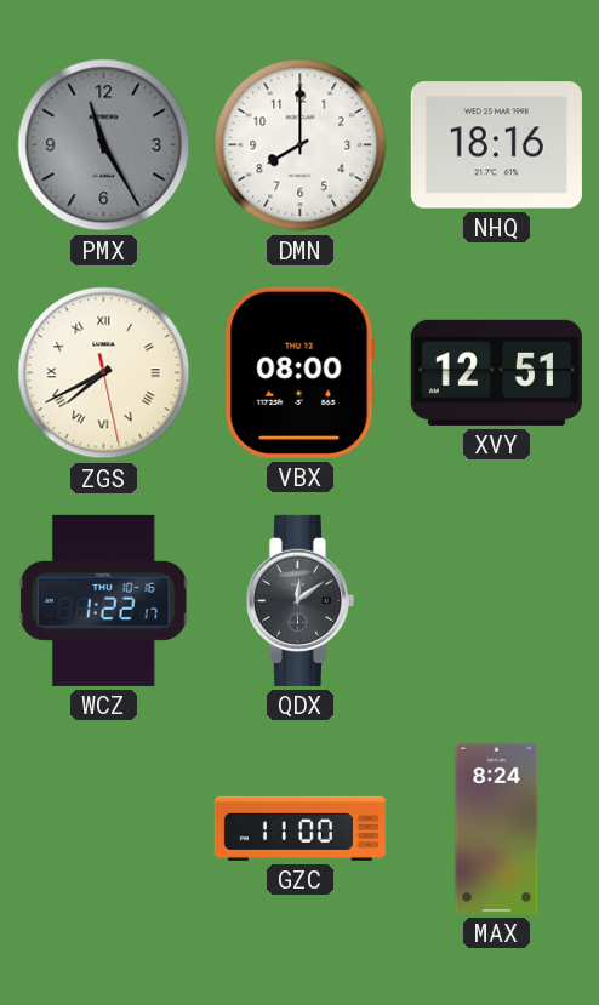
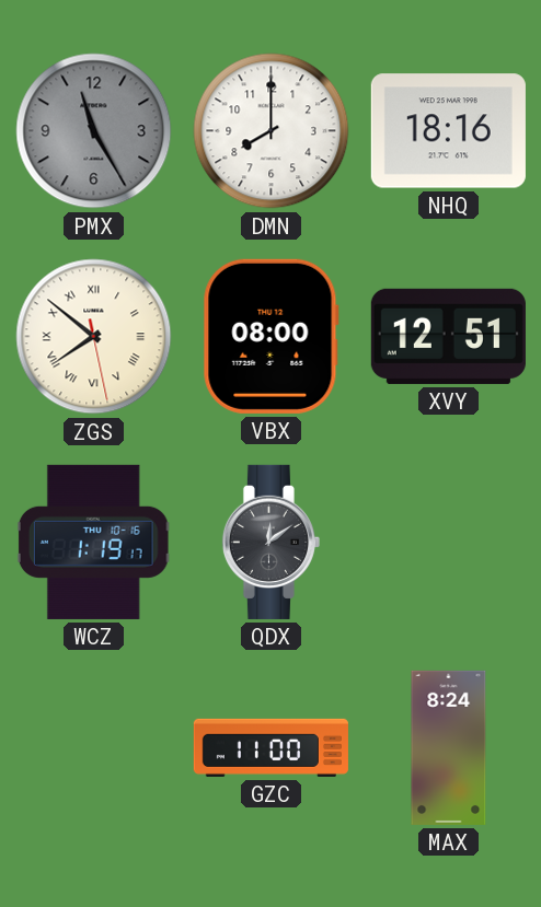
ZGS: 7:40 -> 7:51 (94, 337)
WCZ: 1:22 -> 1:19 (93, 542)
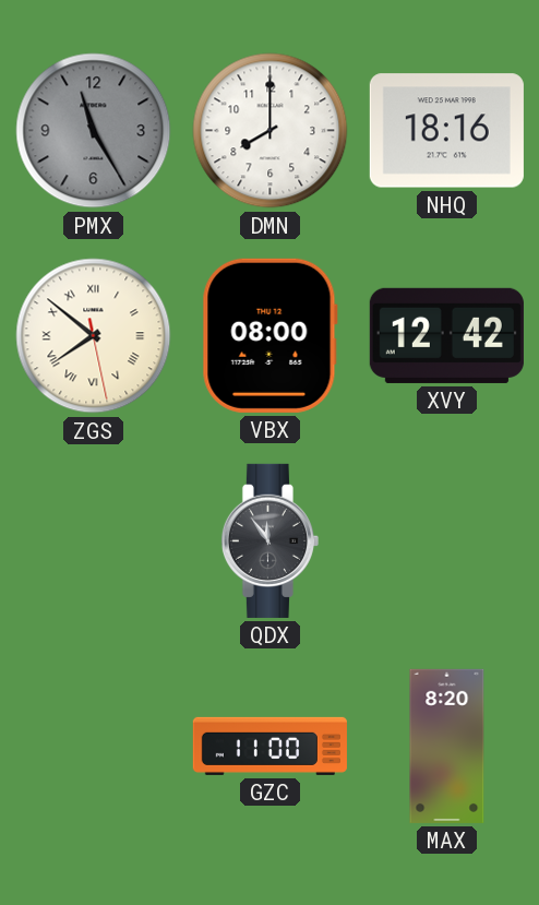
XVY: 12:51 -> 12:42 (446, 335)
WCZ: 1:19 -> none (93, 542)
QDX: 12:09 -> 11:54 (269, 540)
MAX: 8:24 -> 8:20 (447, 746)
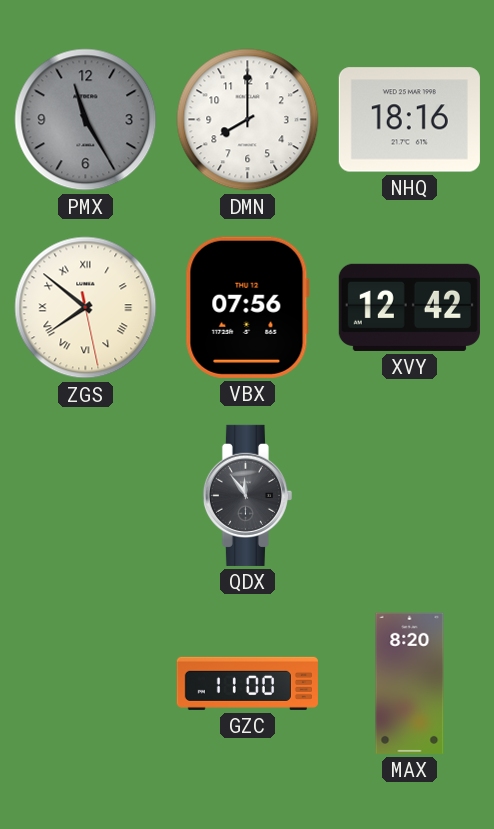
VBX: 08:00 -> 07:56 (247, 307)
